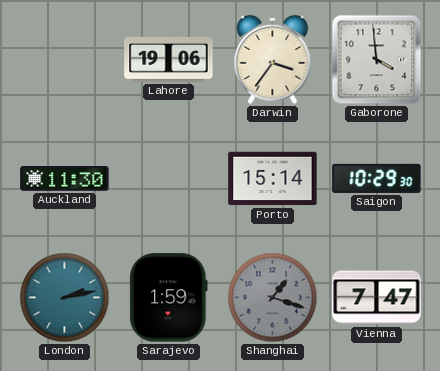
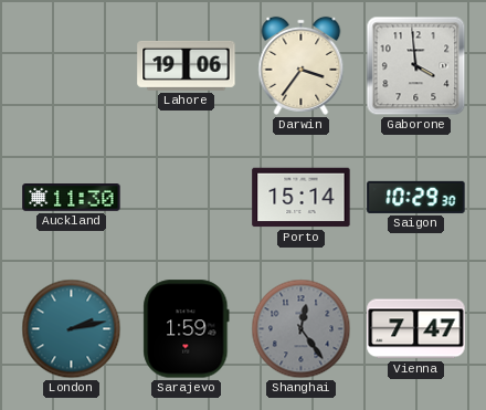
Shanghai: 1:18 -> 12:24 (302, 329)
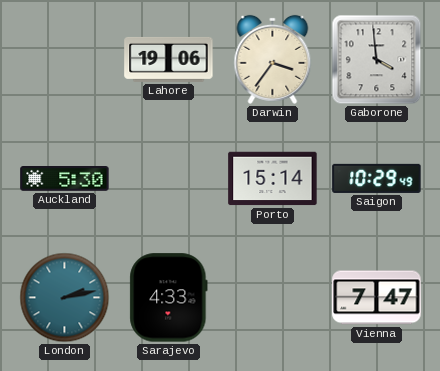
Auckland: 11:30 -> 5:30 (65, 179)
Saigon: 10:29:30 -> 10:29:49 (377, 178)
Sarajevo: 1:59 -> 4:33 (169, 298)
Shanghai: 12:24 -> none (302, 329)
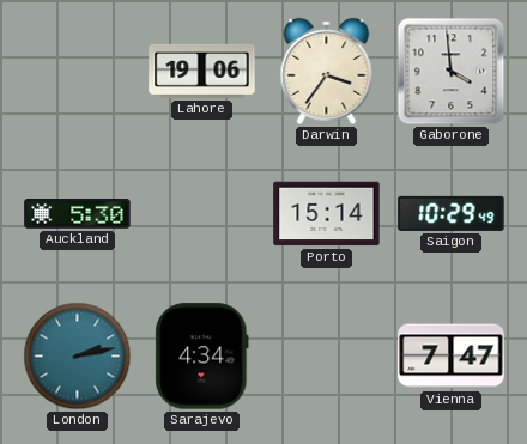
Sarajevo: 4:33 -> 4:34 (202, 357)
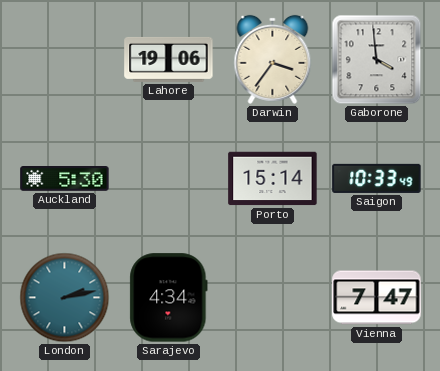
Saigon: 10:29 -> 10:33 (377, 178)
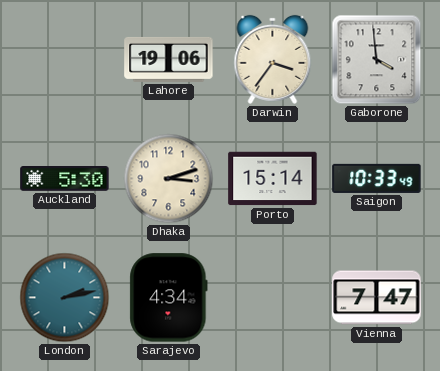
Dhaka: none -> 3:12 (169, 179)
